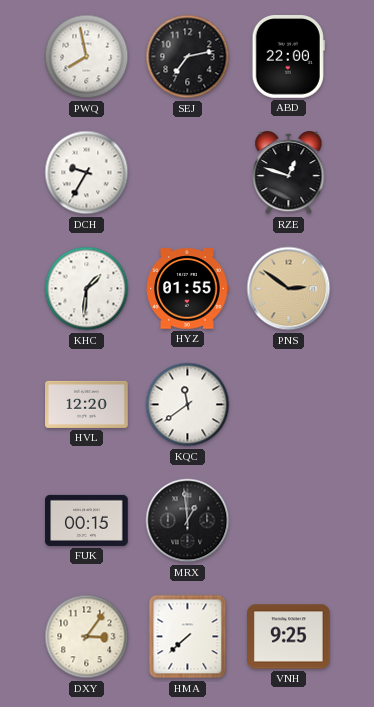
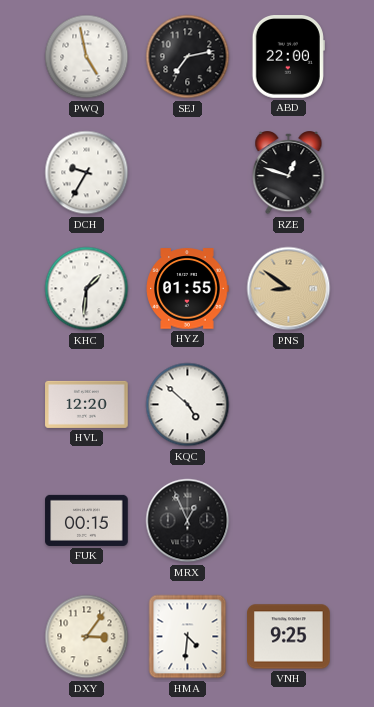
PWQ: 7:58 -> 4:58 (87, 57)
PNS: 2:51 -> 8:51 (289, 289)
KQC: 11:39 -> 4:52 (188, 405)
MRX: 12:59 -> 12:56 (188, 521)
HMA: 7:38 -> 4:31 (188, 637)
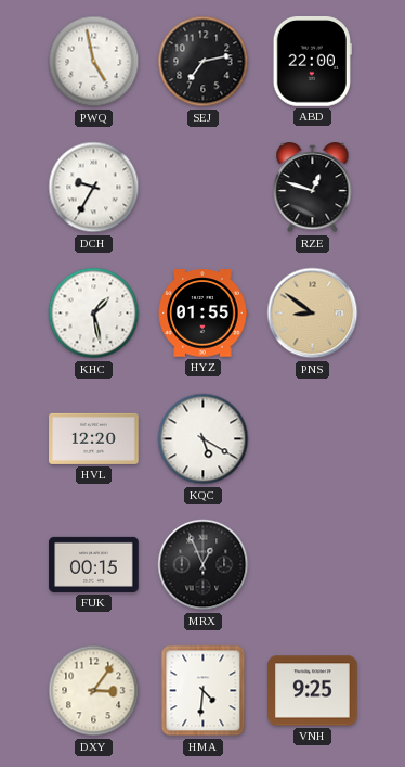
KHC: 1:31 -> 1:28 (94, 314)
KQC: 4:52 -> 5:20 (204, 439)
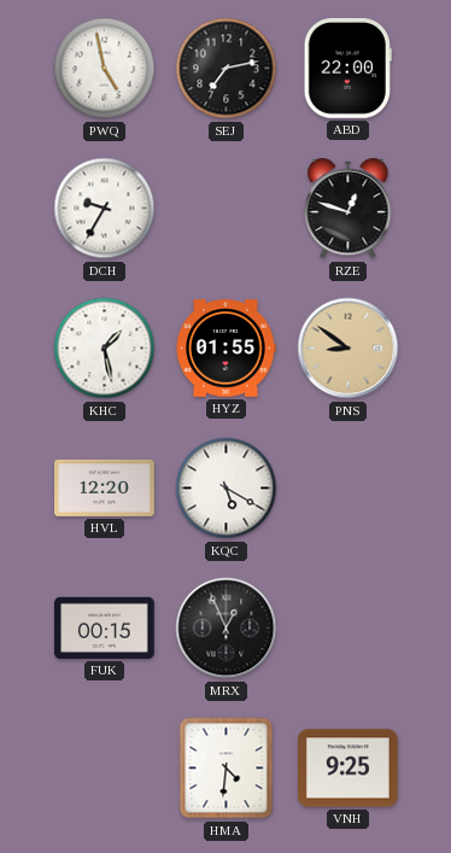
DXY: 3:06 -> none (94, 691)
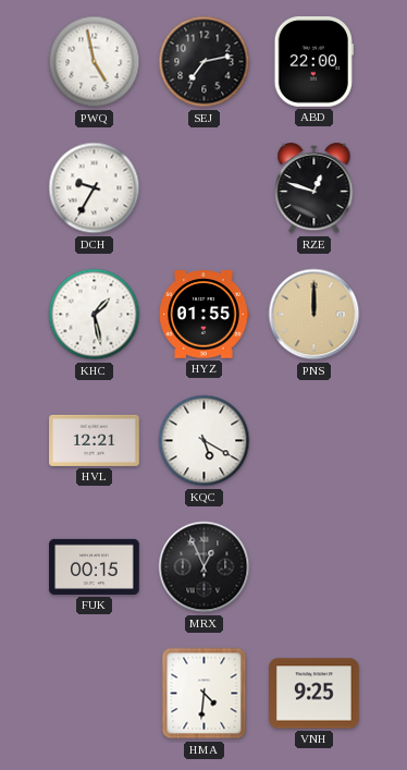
PNS: 8:51 -> 12:00 (314, 315)
HVL: 12:20 -> 12:21 (95, 440)
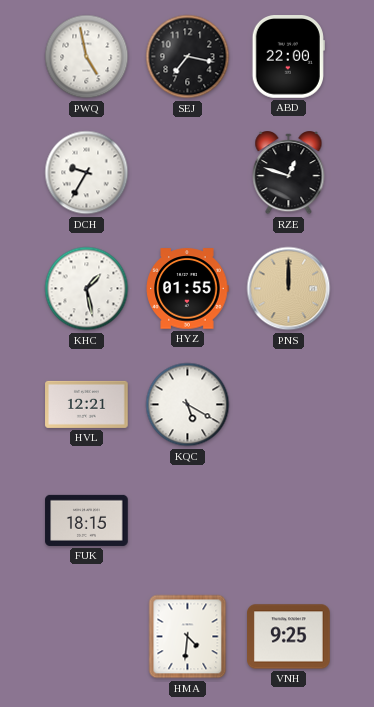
SEJ: 7:13 -> 7:17 (188, 57)
FUK: 00:15 -> 18:15 (87, 520)
MRX: 12:56 -> none (205, 567)
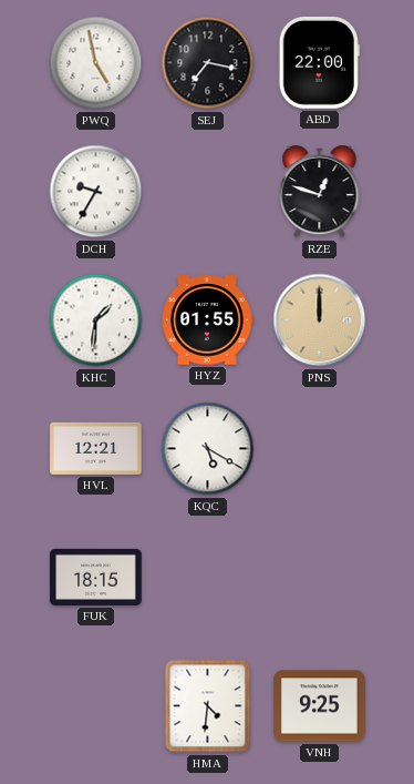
KHC: 1:28 -> 1:31 (96, 320)
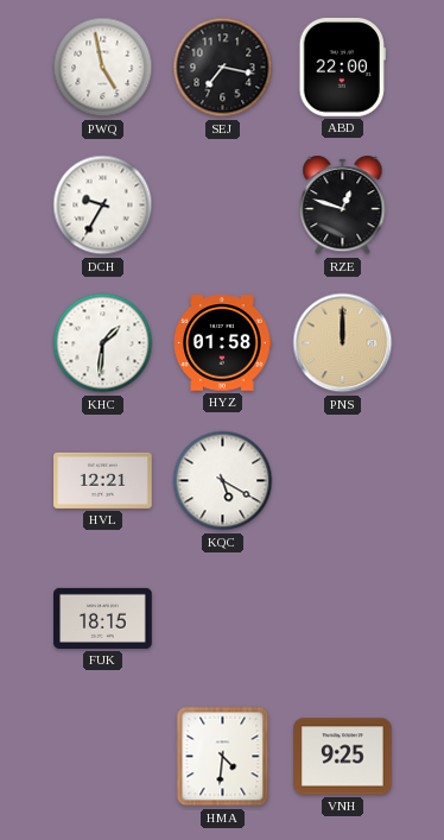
HYZ: 01:55 -> 01:58 (222, 343)
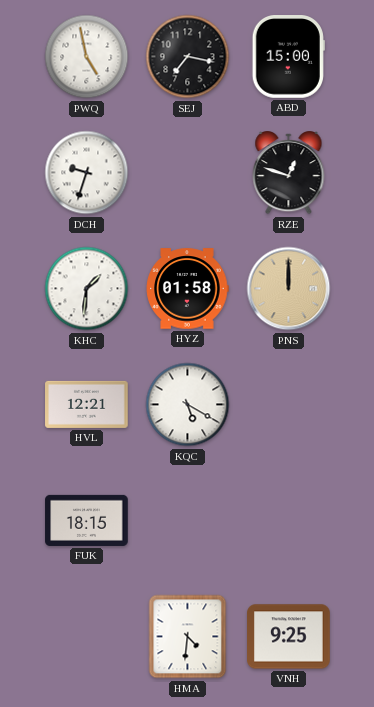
ABD: 22:00 -> 15:00 (288, 57)
DCH: 9:35 -> 9:33 (87, 173)
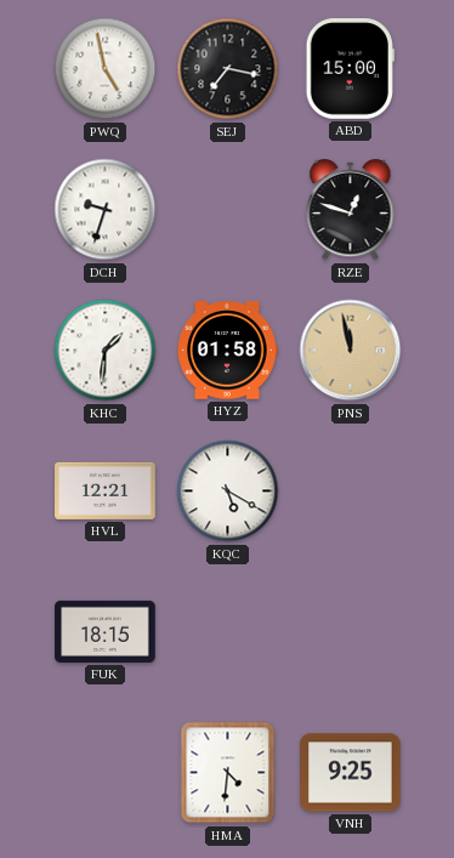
PNS: 12:00 -> 11:58 (351, 351)
